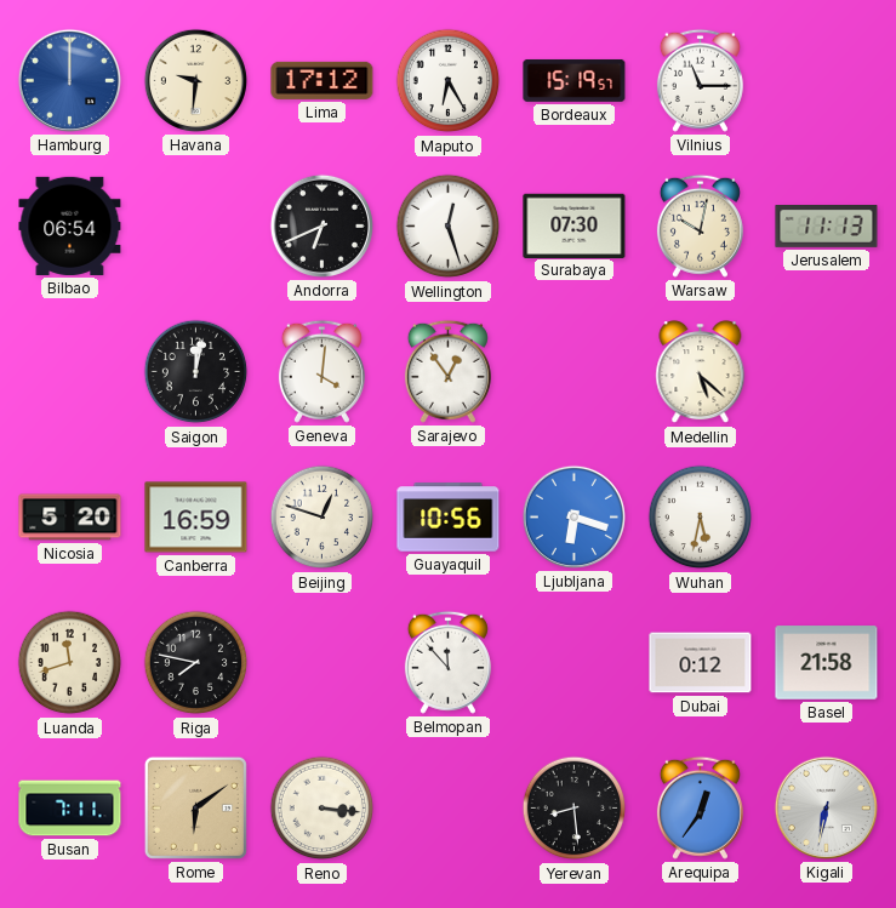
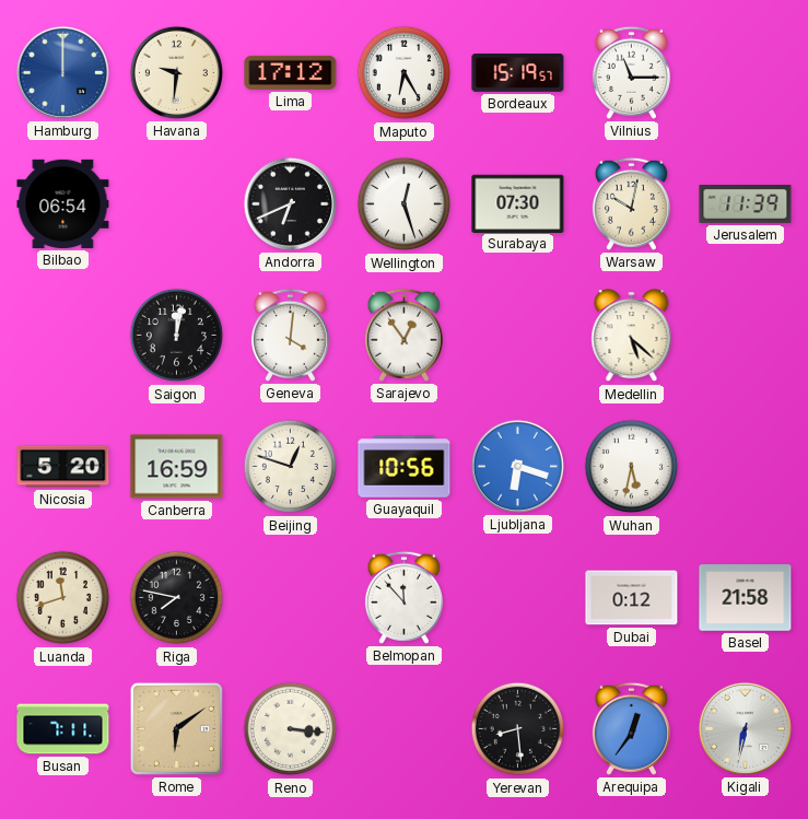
Jerusalem: 11:13 -> 11:39 (746, 204)
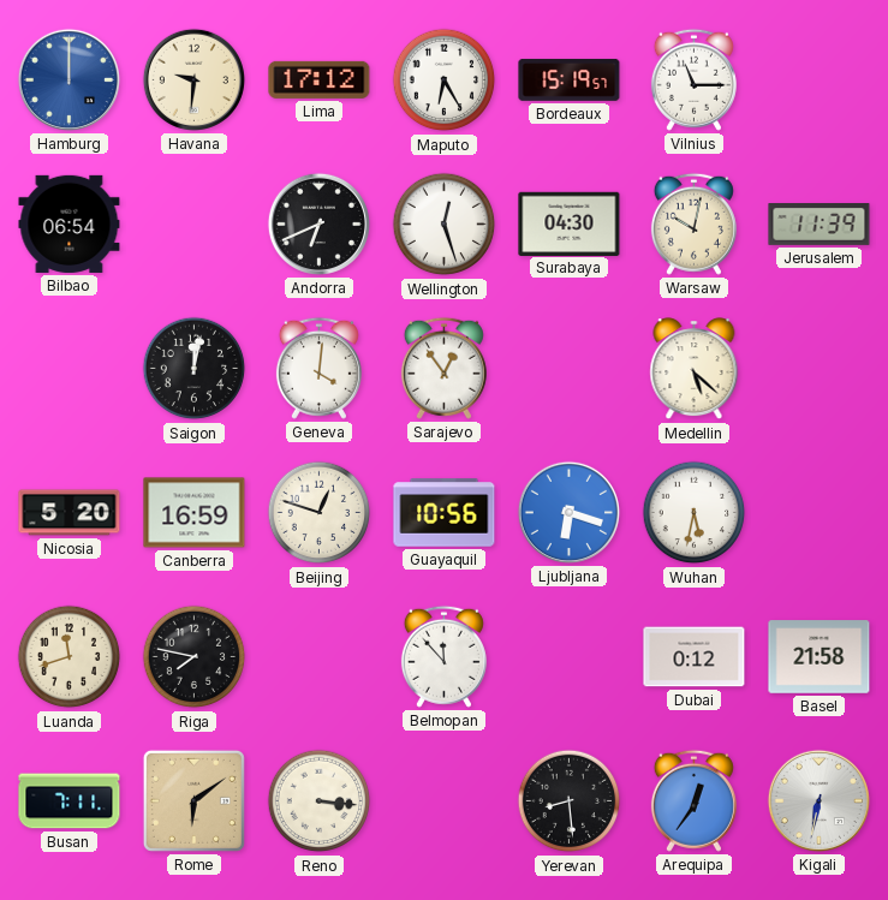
Surabaya: 07:30 -> 04:30 (570, 223)
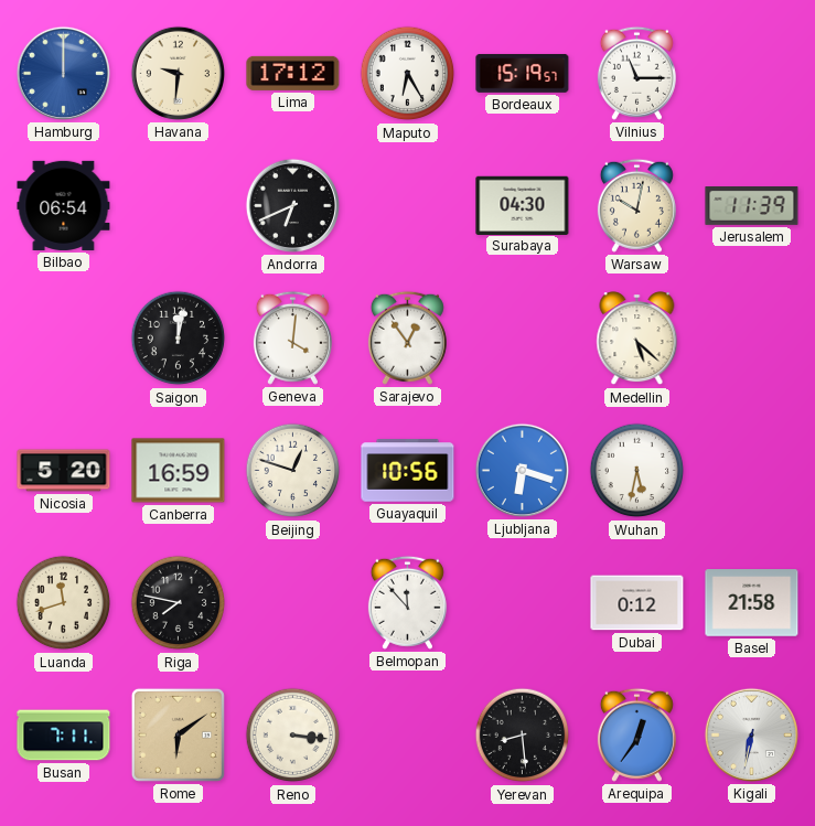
Wellington: 12:27 -> none (445, 225)
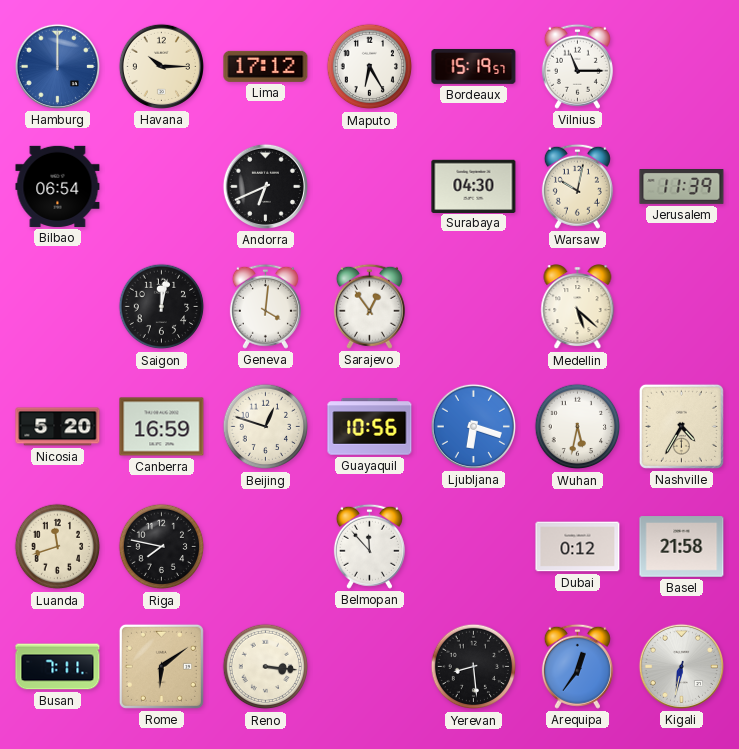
Havana: 9:31 -> 10:15 (161, 66)
Nashville: none -> 4:35 (681, 426)
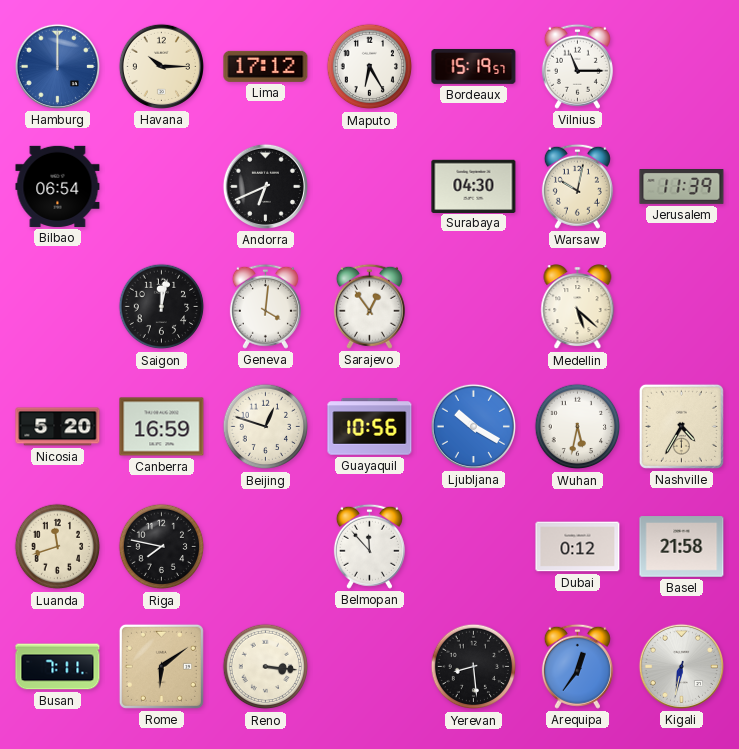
Ljubljana: 6:18 -> 10:20 (473, 426)
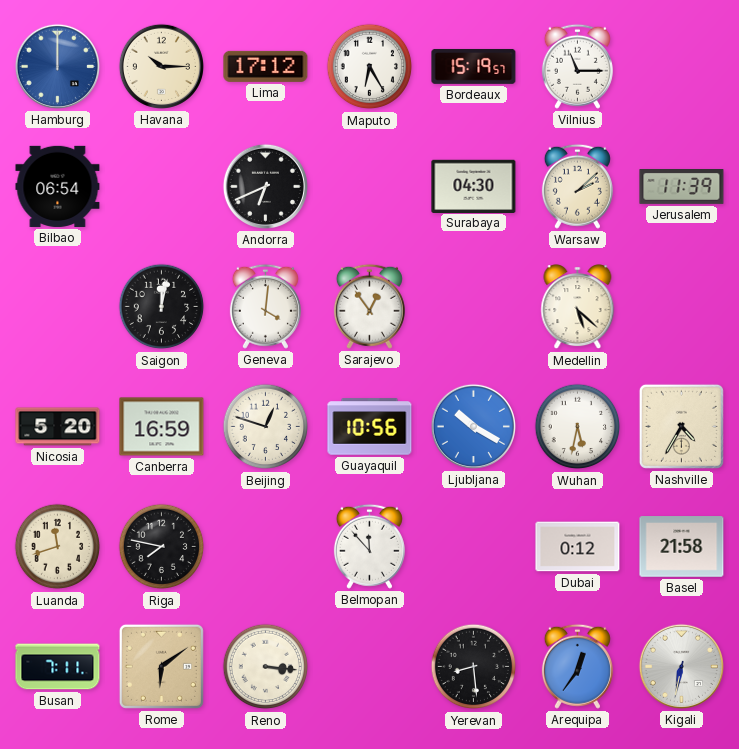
Warsaw: 10:02 -> 2:08 (577, 186)
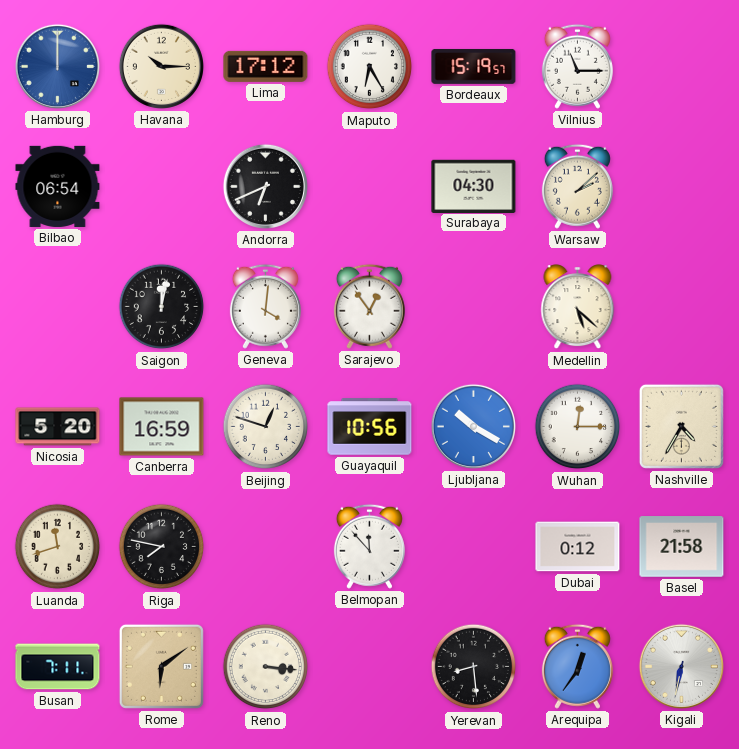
Jerusalem: 11:39 -> none (682, 187)
Wuhan: 5:32 -> 12:15 (578, 427)
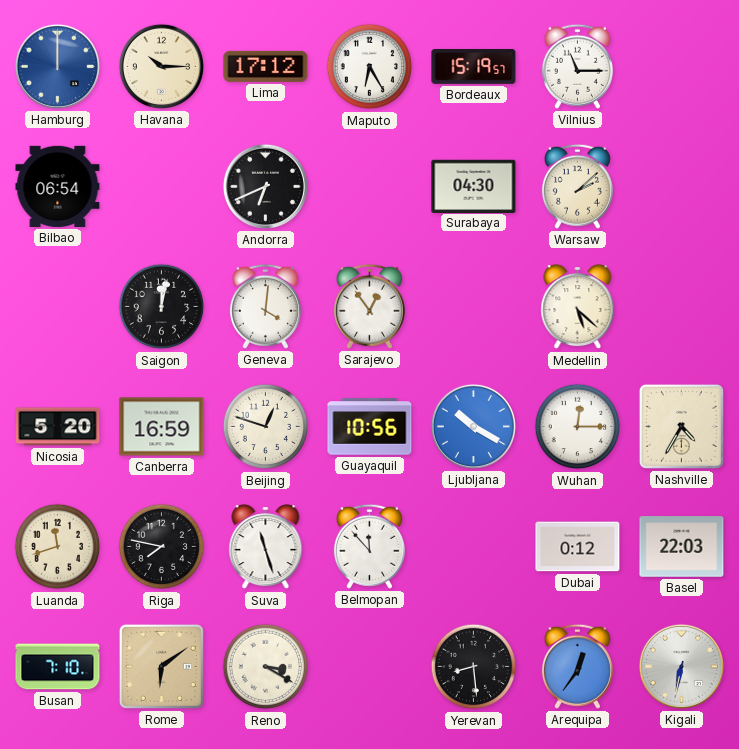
Suva: none -> 11:27 (266, 547)
Basel: 21:58 -> 22:03 (682, 547)
Busan: 7:11 -> 7:10 (58, 667)
Reno: 3:16 -> 3:20 (266, 667)
